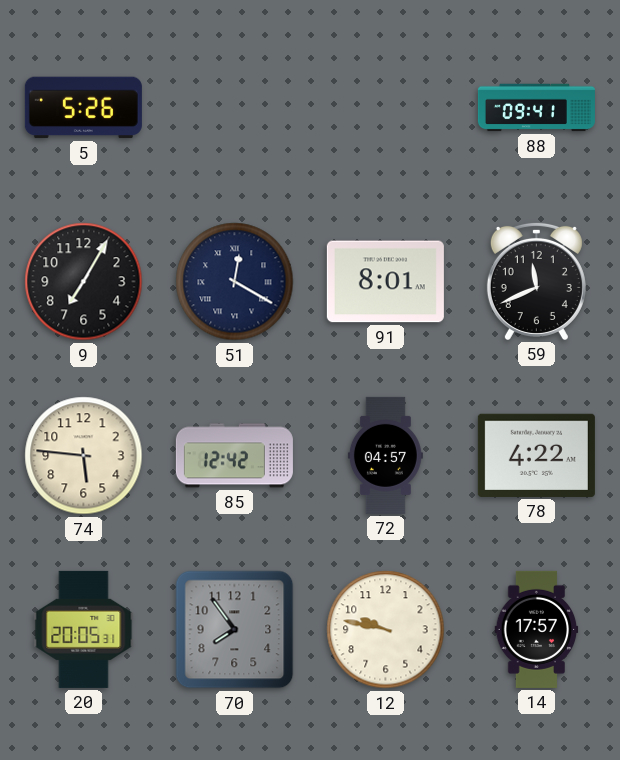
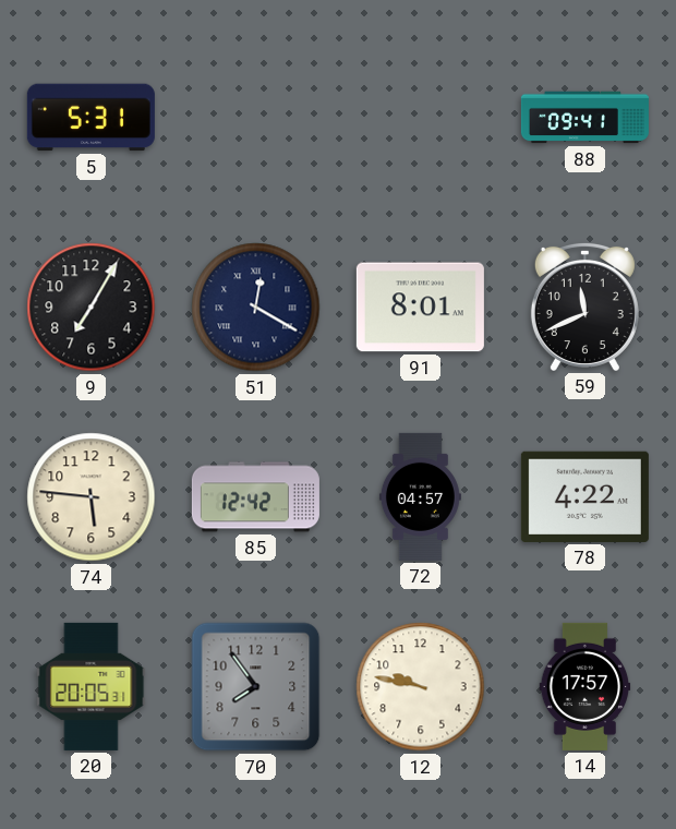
5: 5:26 -> 5:31 (90, 118)
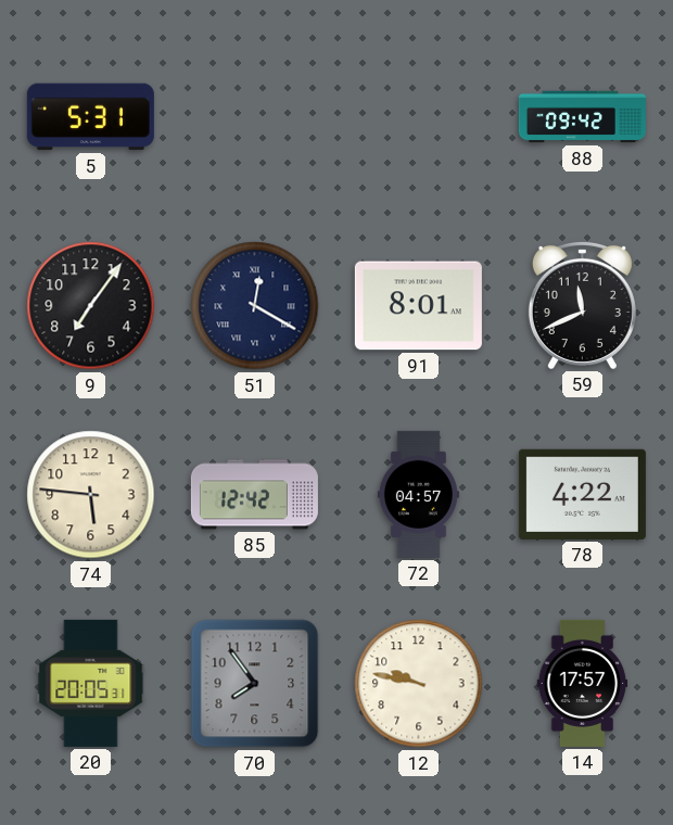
88: 09:41 -> 09:42 (582, 117)
9: 7:05 -> 7:06 (91, 306)
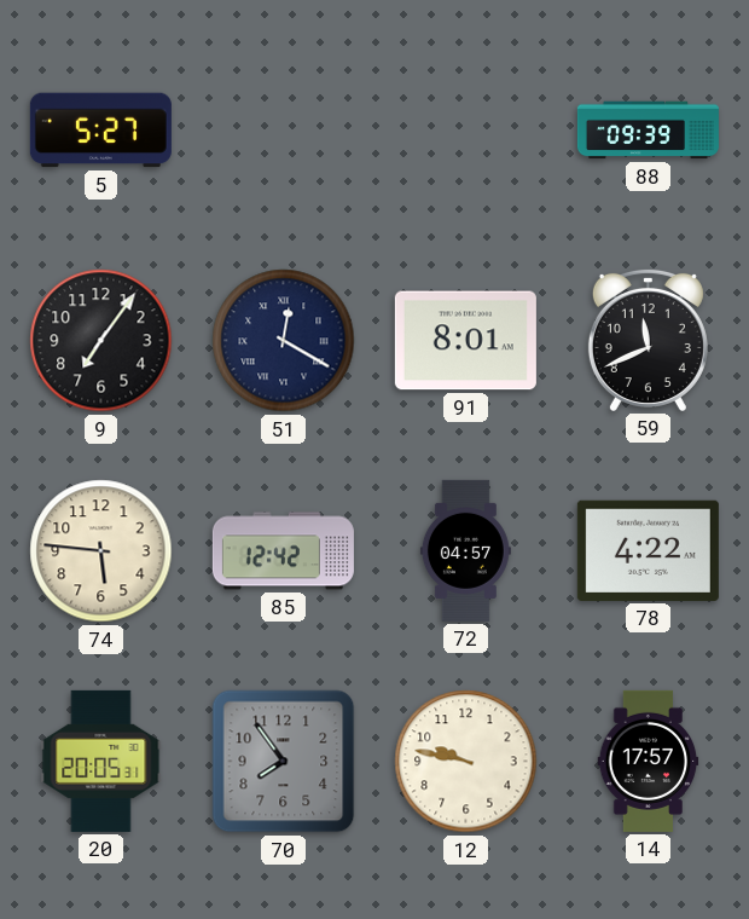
5: 5:31 -> 5:27 (100, 131)
88: 09:42 -> 09:39 (648, 131)
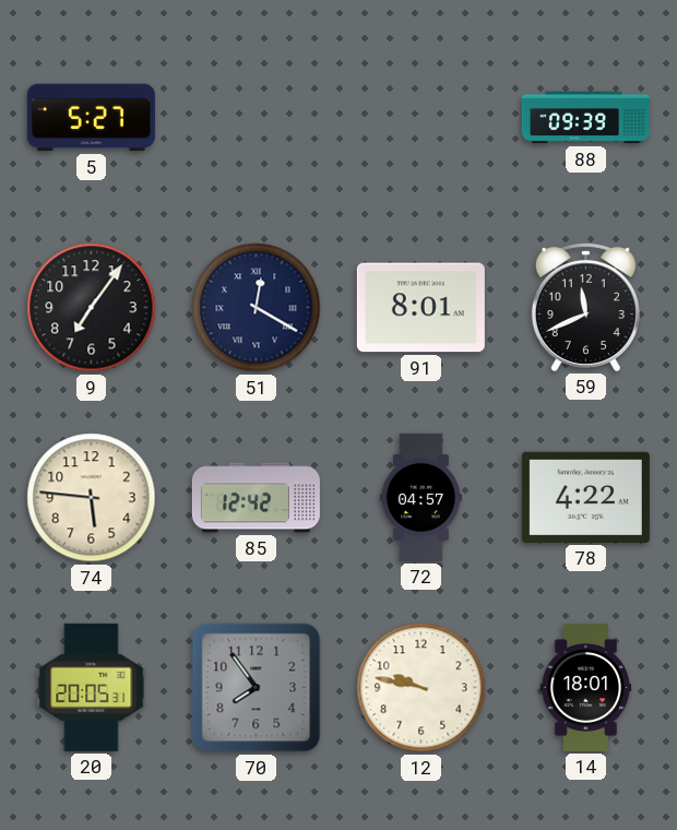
14: 17:57 -> 18:01 (586, 687)
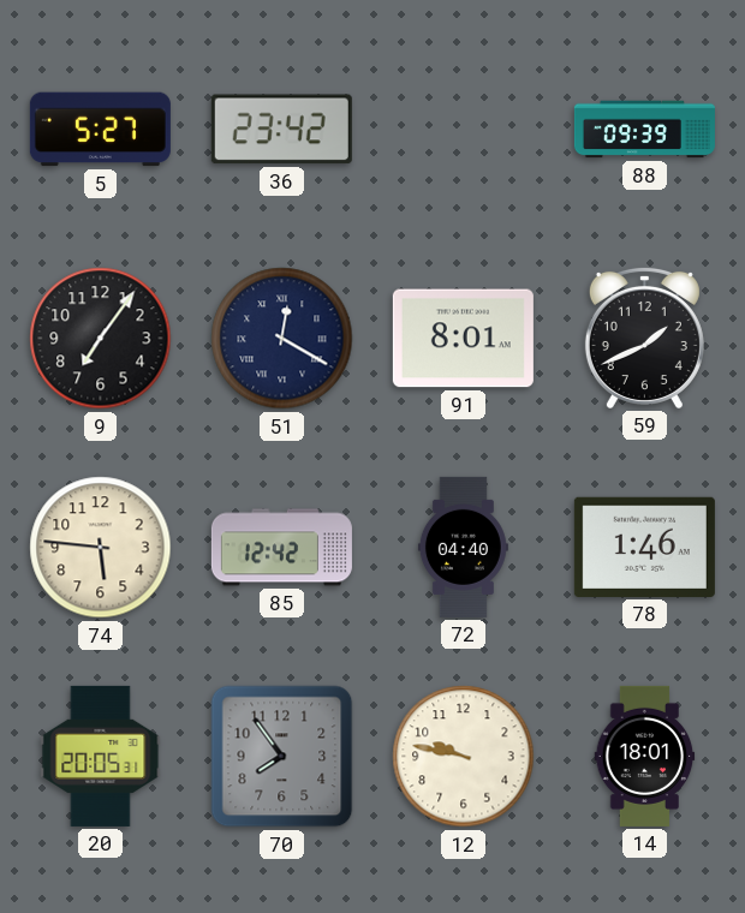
36: none -> 23:42 (281, 130)
59: 11:41 -> 1:41 (644, 338)
72: 04:57 -> 04:40 (463, 547)
78: 4:22 -> 1:46 (644, 547)
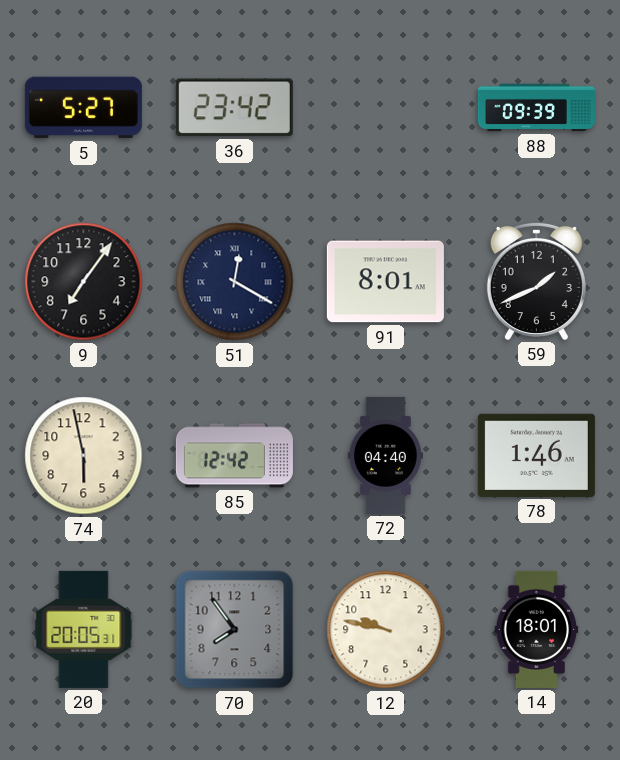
74: 5:46 -> 5:58 (84, 456)
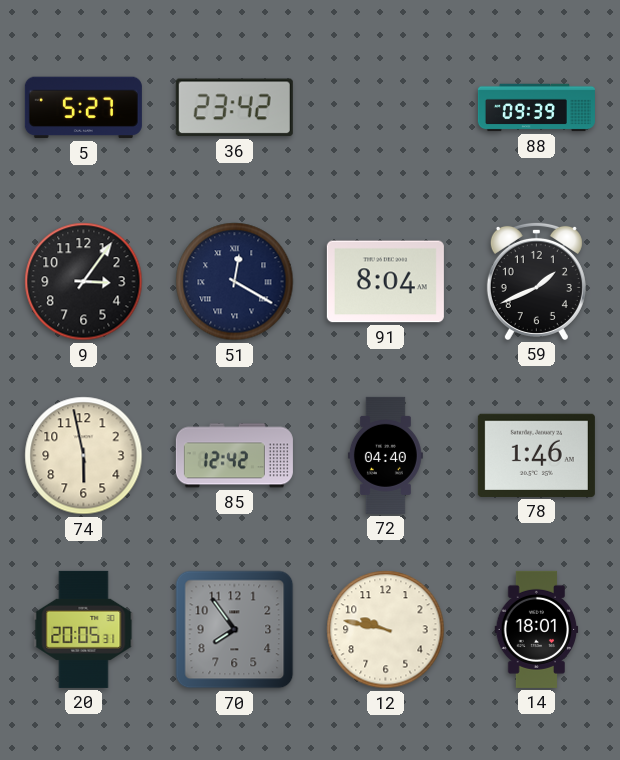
9: 7:06 -> 3:06 (84, 282)
91: 8:01 -> 8:04 (385, 282)
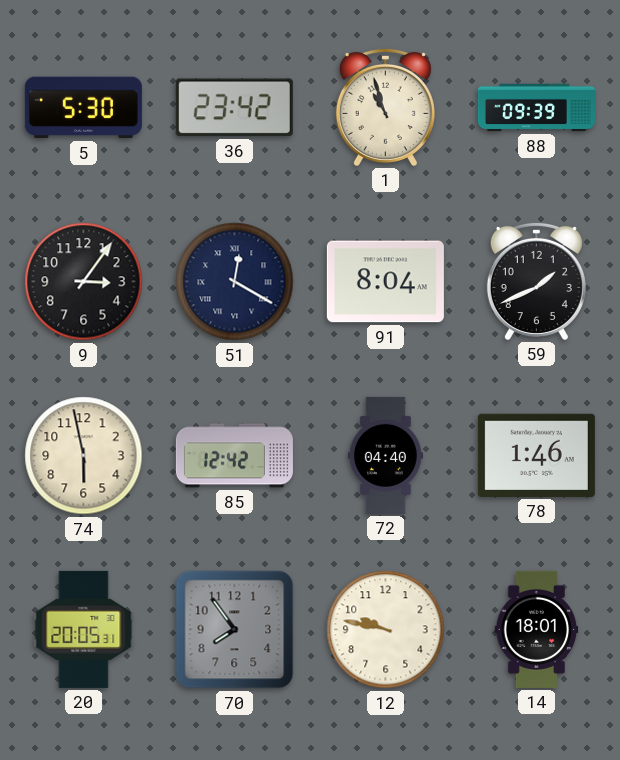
5: 5:27 -> 5:30 (83, 108)
1: none -> 10:57 (385, 107)
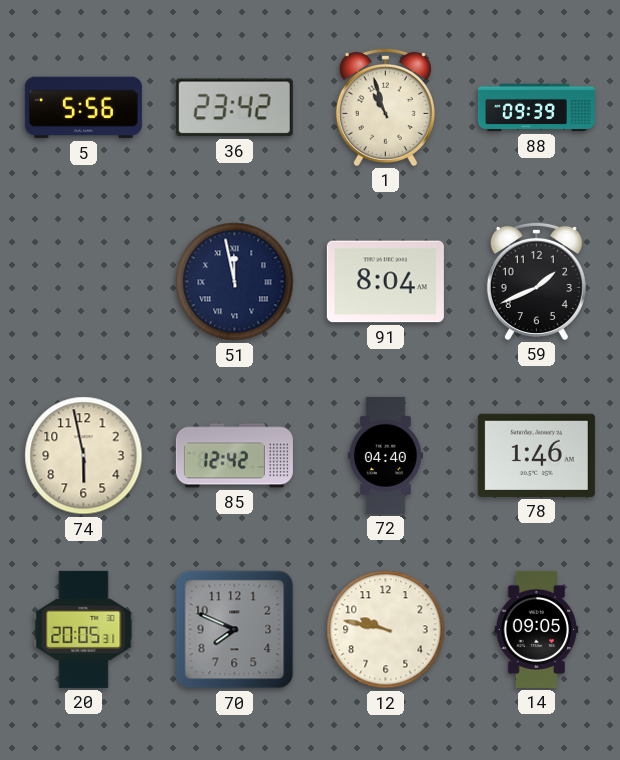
5: 5:30 -> 5:56 (83, 108)
9: 3:06 -> none (84, 282)
51: 12:20 -> 11:58 (235, 282)
70: 7:54 -> 7:49 (235, 630)
14: 18:01 -> 09:05 (537, 629)
